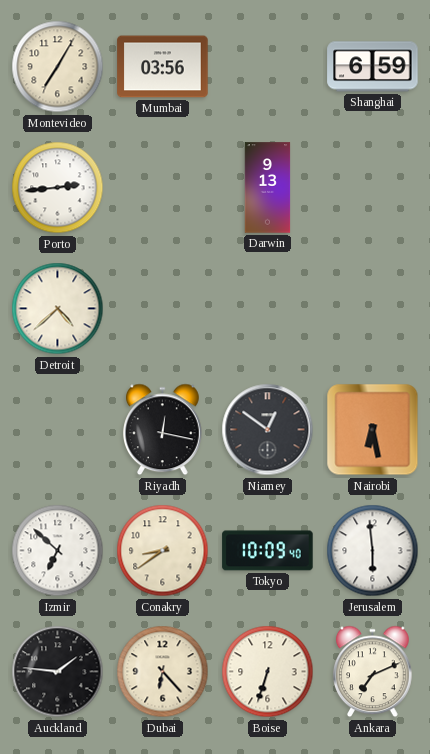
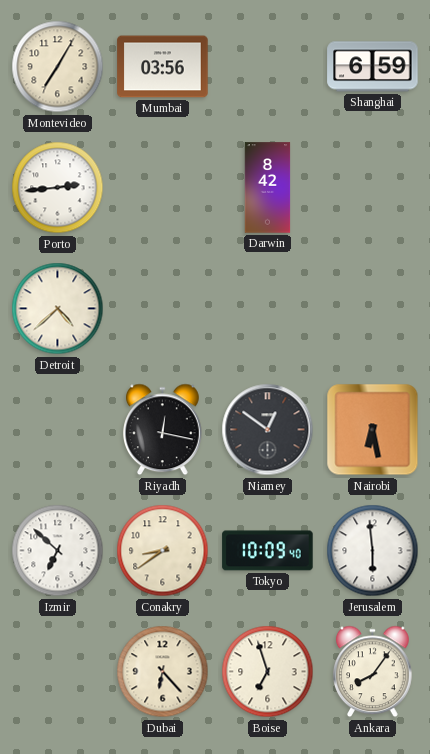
Darwin: 9:13 -> 8:42 (268, 188)
Auckland: 1:46 -> none (58, 672)
Boise: 6:33 -> 6:57 (268, 672)
Ankara: 7:11 -> 8:06 (373, 672)
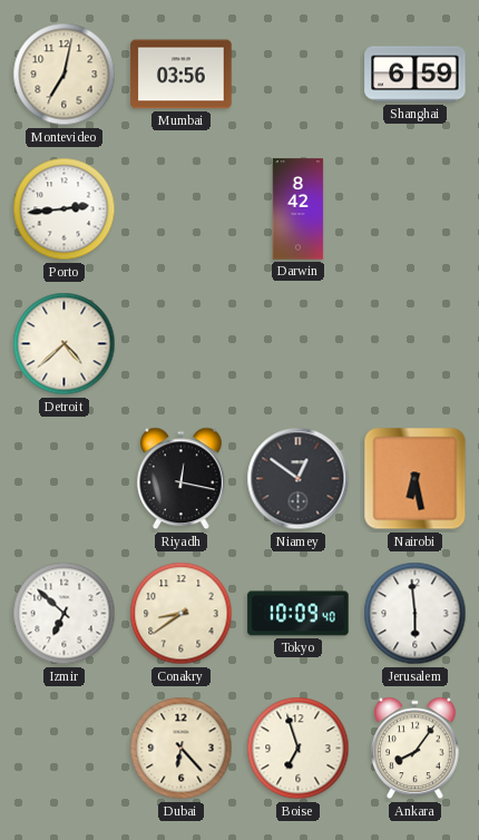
Montevideo: 7:05 -> 7:02 (65, 75)
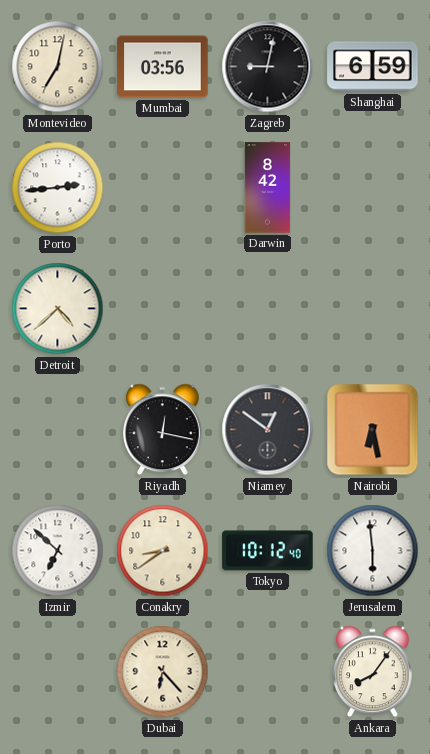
Zagreb: none -> 9:02 (268, 67)
Tokyo: 10:09 -> 10:12 (268, 551)
Boise: 6:57 -> none (299, 749)
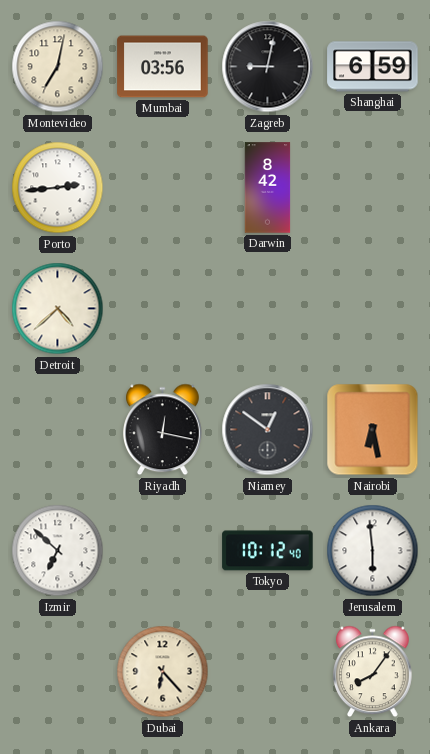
Conakry: 8:39 -> none (163, 551)
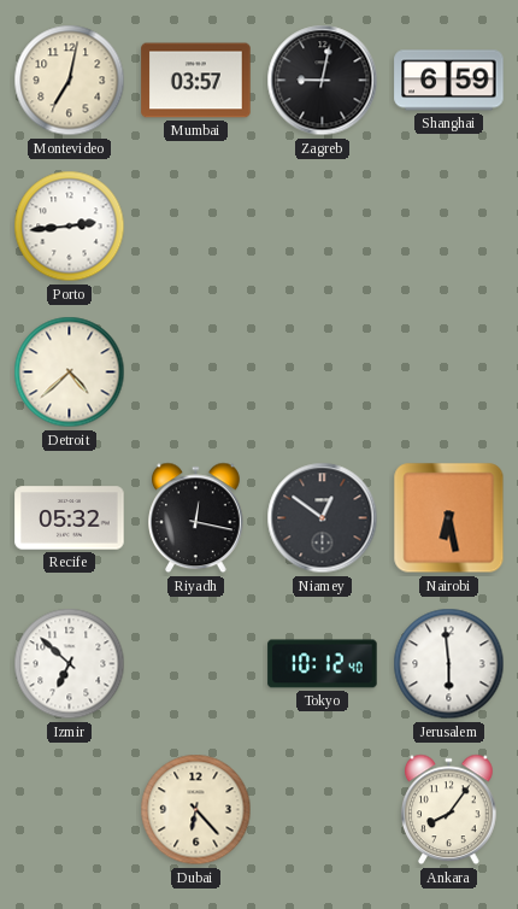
Mumbai: 03:56 -> 03:57 (196, 81)
Darwin: 8:42 -> none (268, 188)
Recife: none -> 05:32 (70, 518)
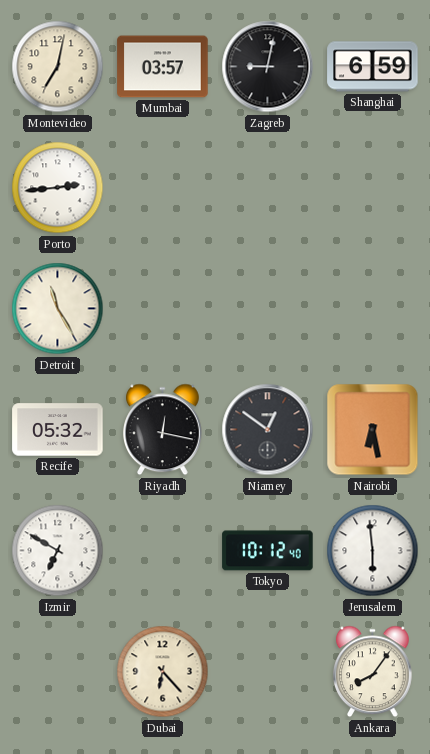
Detroit: 4:38 -> 11:25 (58, 309)
Izmir: 6:52 -> 6:50 (58, 551)
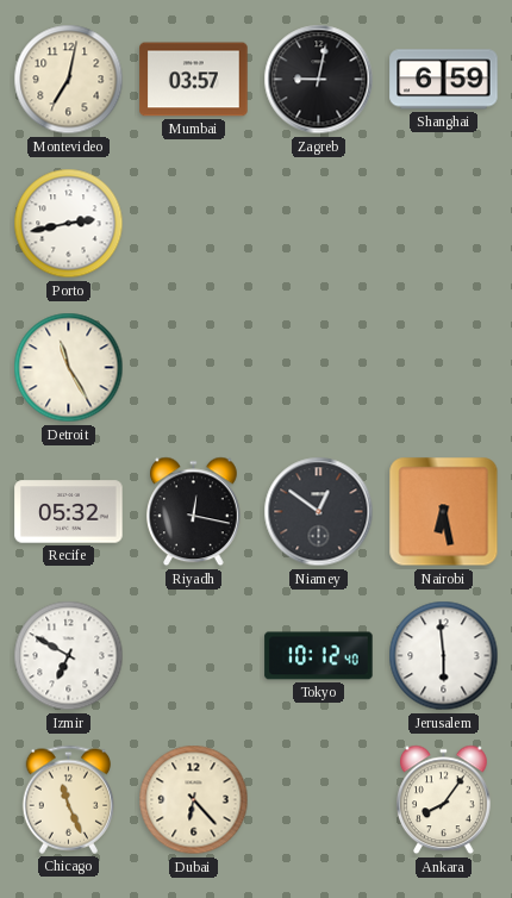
Porto: 2:44 -> 2:43 (69, 224)
Chicago: none -> 11:26 (69, 799)
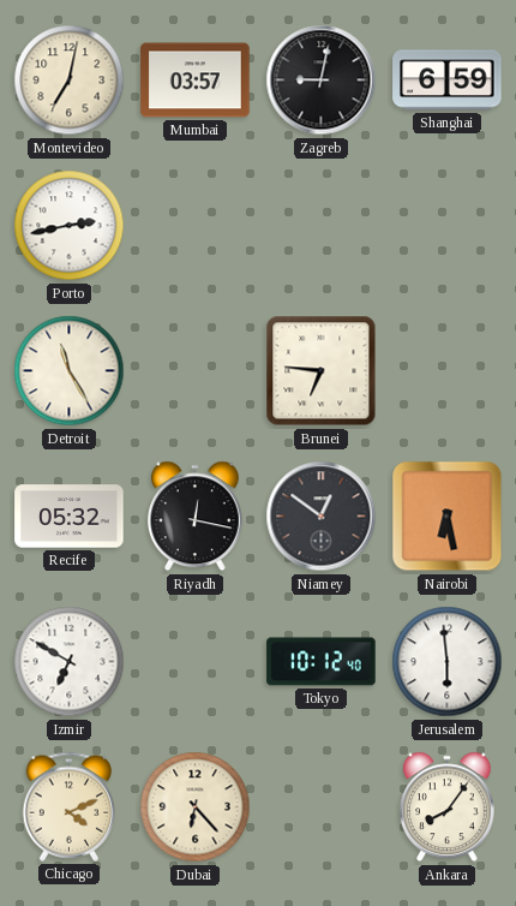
Brunei: none -> 6:46 (322, 371)
Chicago: 11:26 -> 4:11 (70, 806)
